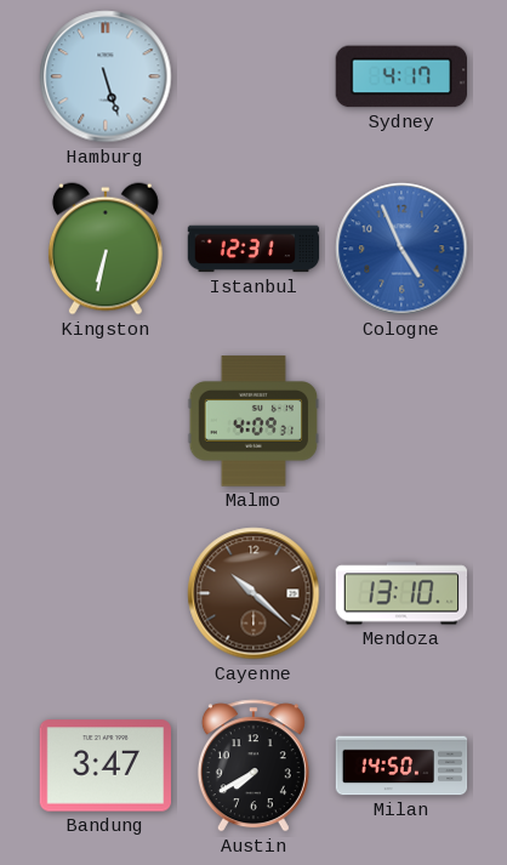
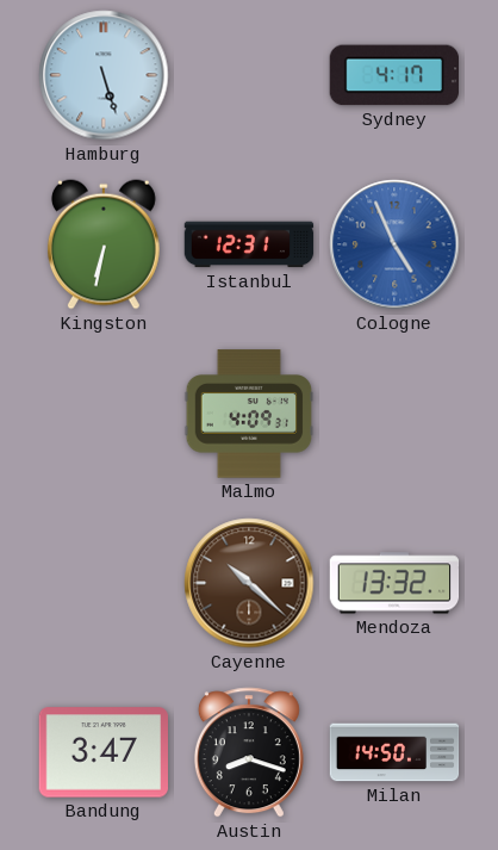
Mendoza: 13:10 -> 13:32 (394, 583)
Austin: 7:40 -> 8:18 (249, 752)
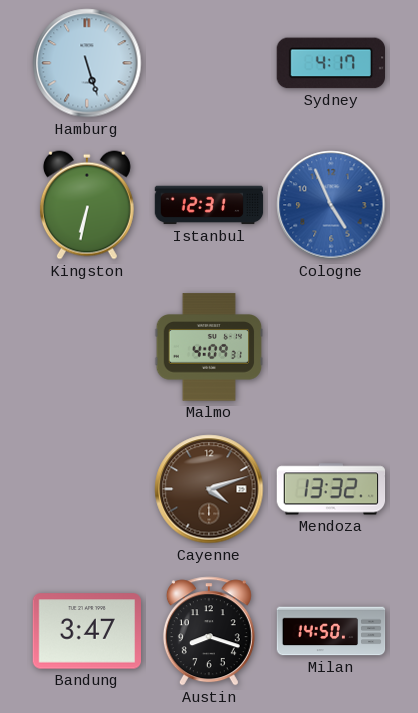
Cayenne: 10:22 -> 4:12 (209, 489)
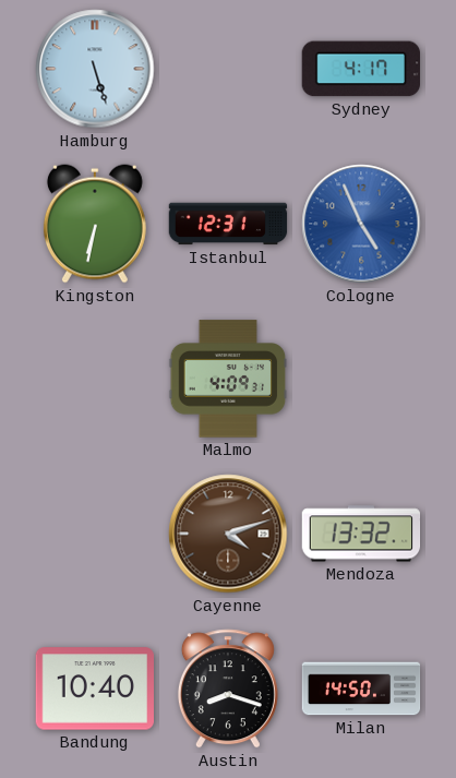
Bandung: 3:47 -> 10:40 (94, 689)
